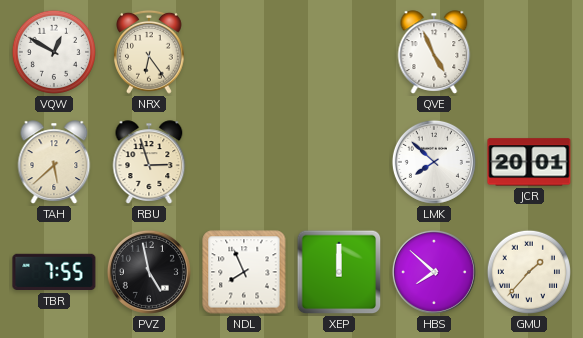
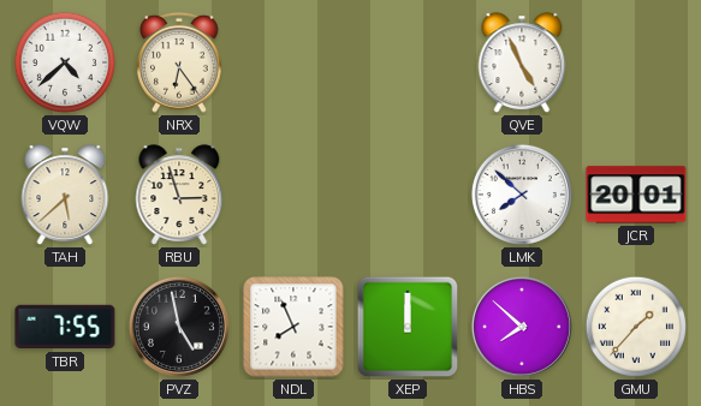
VQW: 12:50 -> 4:38 (65, 62)
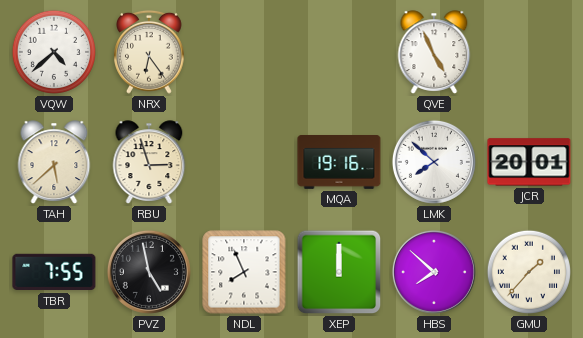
MQA: none -> 19:16 (339, 163)
